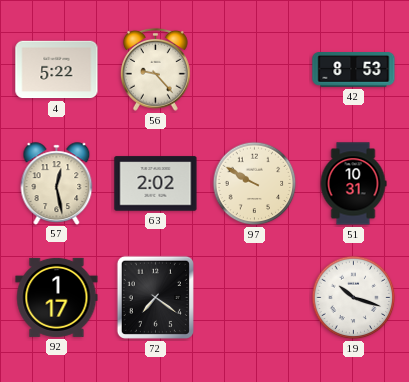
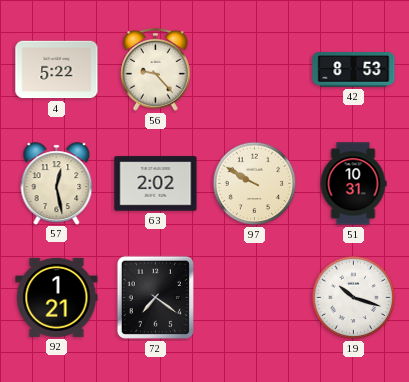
92: 1:17 -> 1:21 (57, 297)
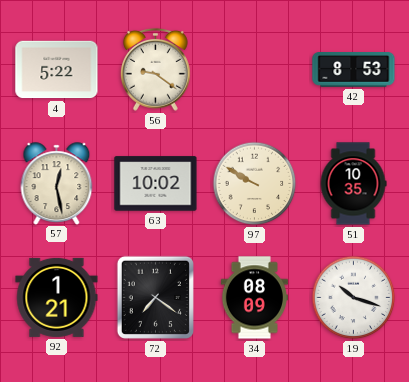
56: 9:23 -> 9:21 (156, 69)
63: 2:02 -> 10:02 (156, 184)
51: 10:31 -> 10:35 (353, 184)
34: none -> 08:09 (254, 298)
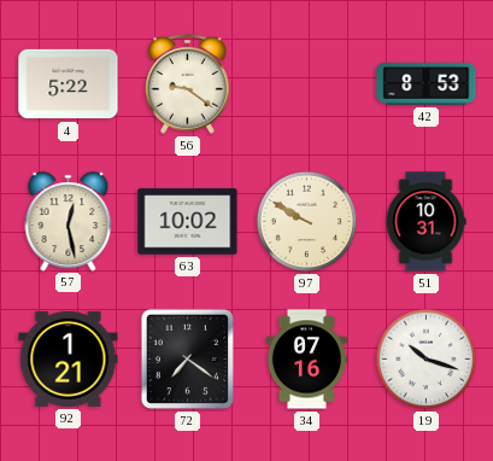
51: 10:35 -> 10:31 (425, 222)
34: 08:09 -> 07:16 (306, 360)
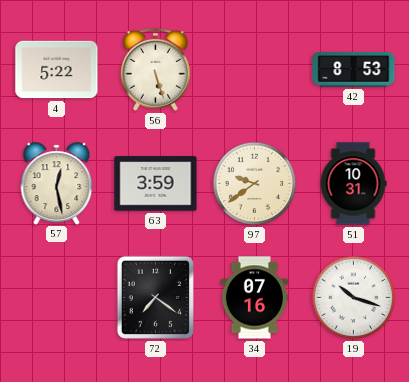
56: 9:21 -> 5:27 (156, 69)
63: 10:02 -> 3:59 (156, 184)
97: 9:50 -> 9:39 (255, 184)
92: 1:21 -> none (69, 358)
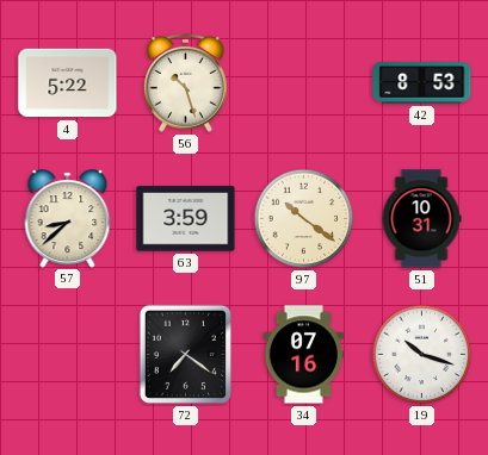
56: 5:27 -> 10:27 (186, 82)
57: 12:28 -> 8:38 (68, 218)
97: 9:39 -> 10:21 (304, 219)
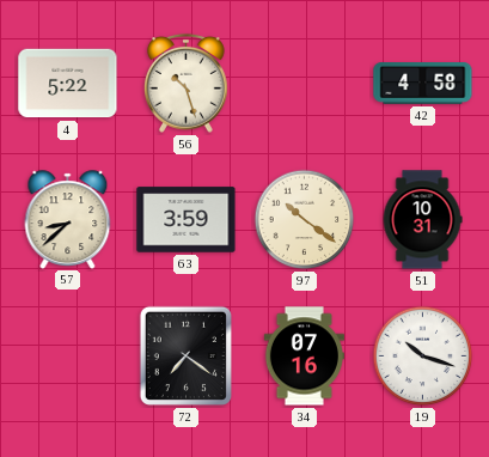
42: 8:53 -> 4:58 (423, 84)
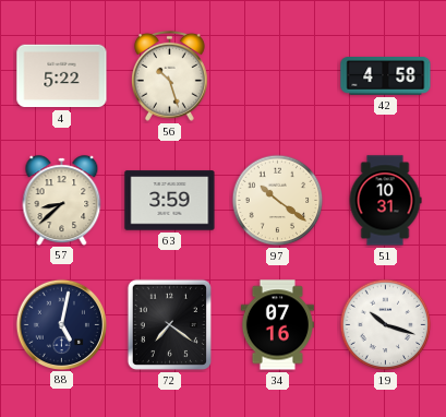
88: none -> 5:02 (61, 324)
